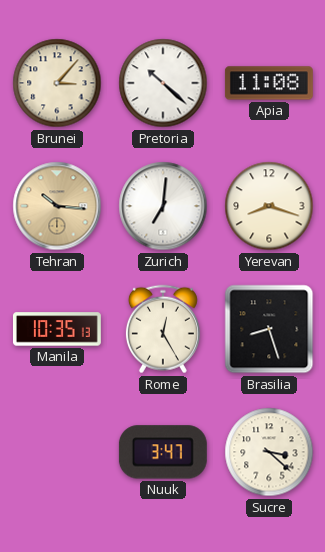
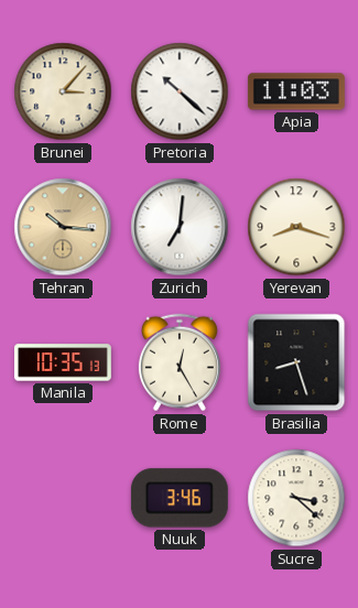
Apia: 11:08 -> 11:03 (296, 91)
Nuuk: 3:47 -> 3:46 (180, 498)
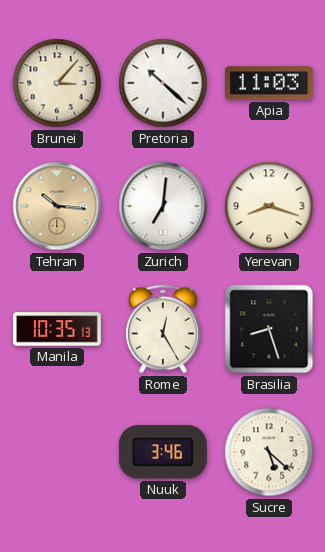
Sucre: 3:22 -> 5:22 (269, 452)
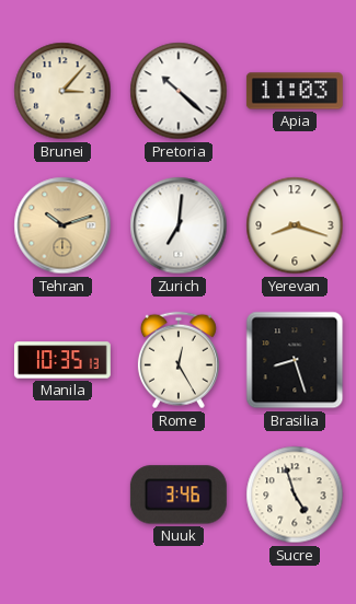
Tehran: 10:16 -> 10:12 (62, 225)
Sucre: 5:22 -> 4:57 (295, 495)
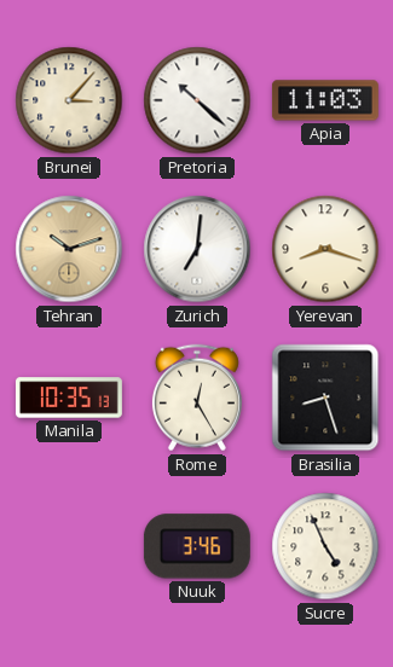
Sucre: 4:57 -> 4:56 (325, 546)
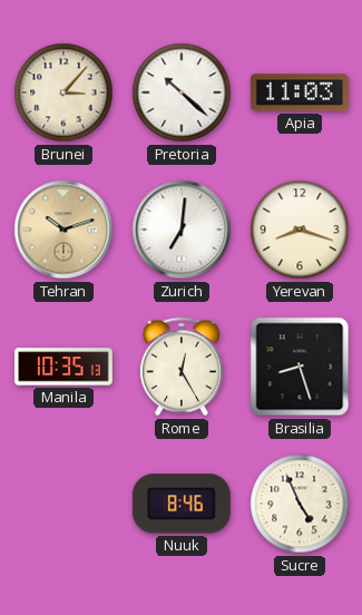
Nuuk: 3:46 -> 8:46 (182, 504)
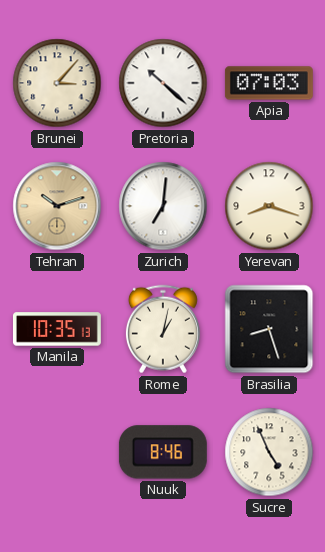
Apia: 11:03 -> 07:03 (269, 83)
Rome: 12:25 -> 1:02 (163, 329)
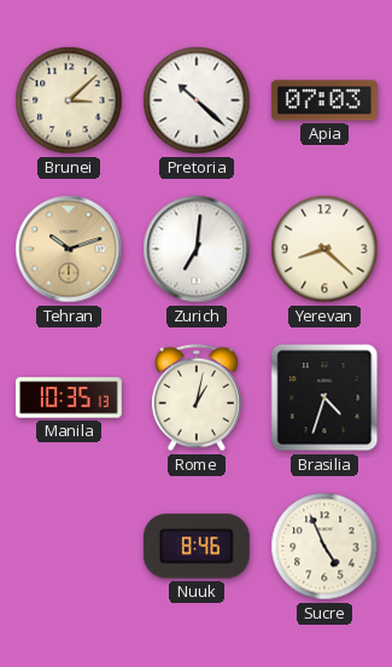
Brunei: 3:07 -> 3:08 (69, 100)
Yerevan: 8:18 -> 8:22 (324, 249)
Brasilia: 8:27 -> 4:33 (324, 398)
